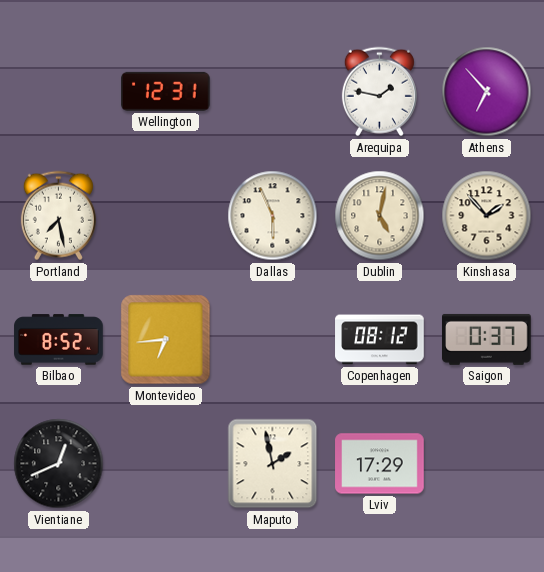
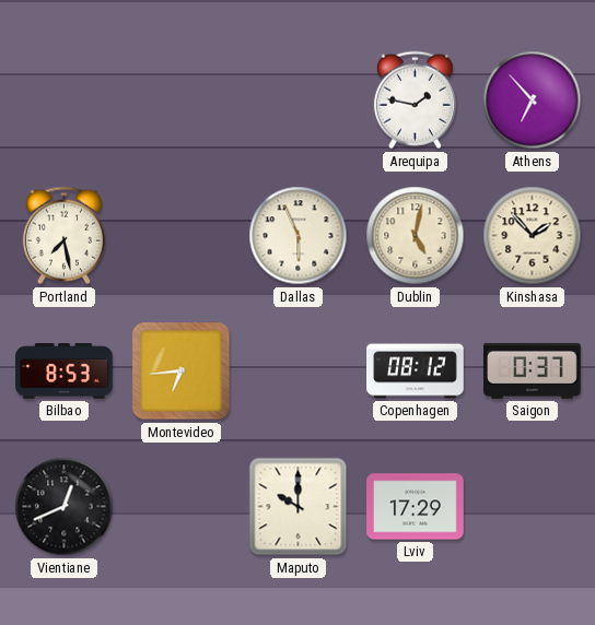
Wellington: 12:31 -> none (166, 91)
Bilbao: 8:52 -> 8:53 (65, 372)
Maputo: 1:58 -> 10:00 (299, 507)
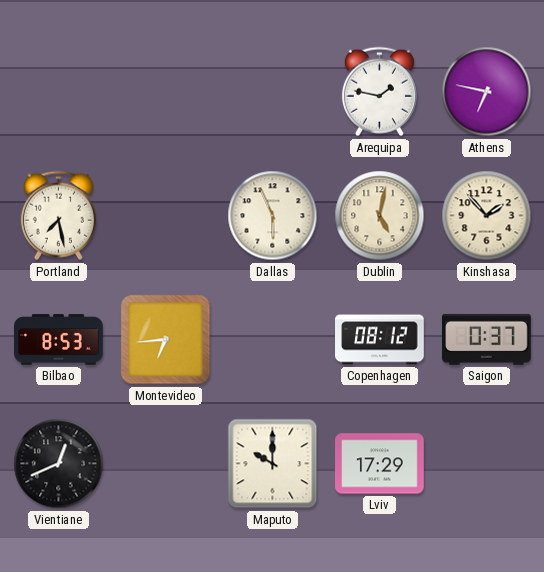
Athens: 6:53 -> 6:47 (487, 92)
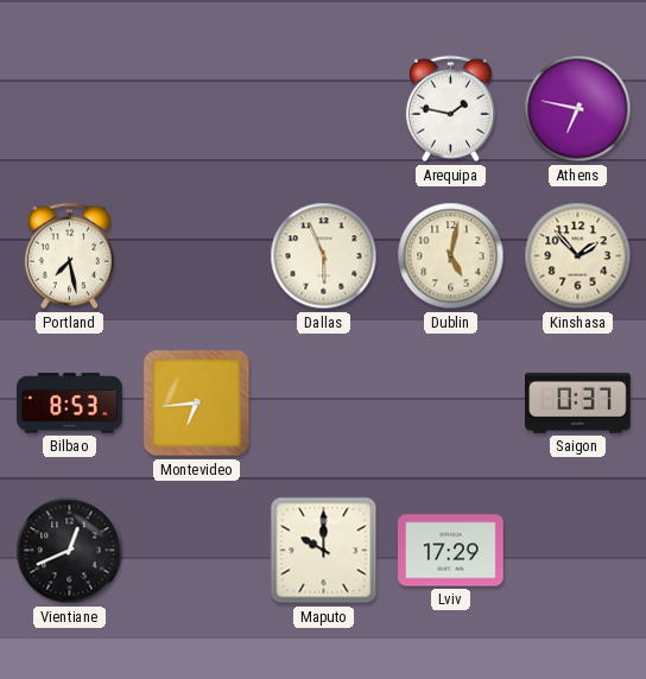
Copenhagen: 08:12 -> none (380, 340)
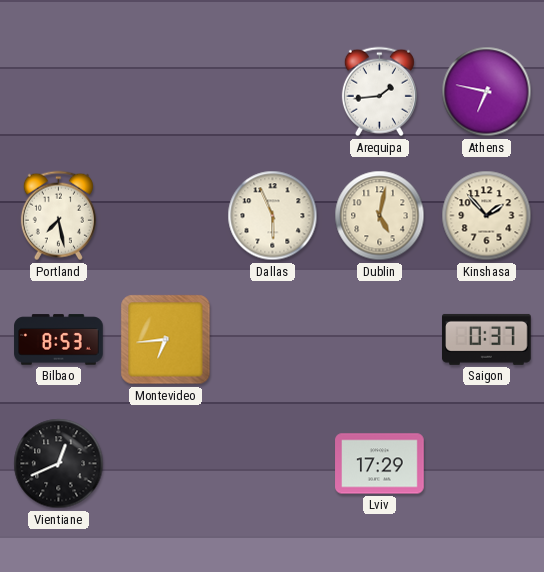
Arequipa: 1:47 -> 1:44 (379, 92)
Maputo: 10:00 -> none (324, 551)
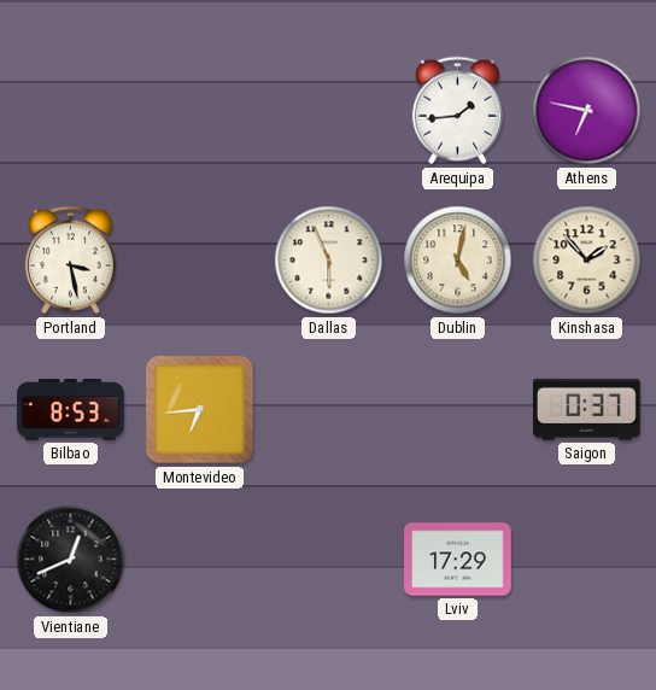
Portland: 7:28 -> 3:28 (70, 261)
